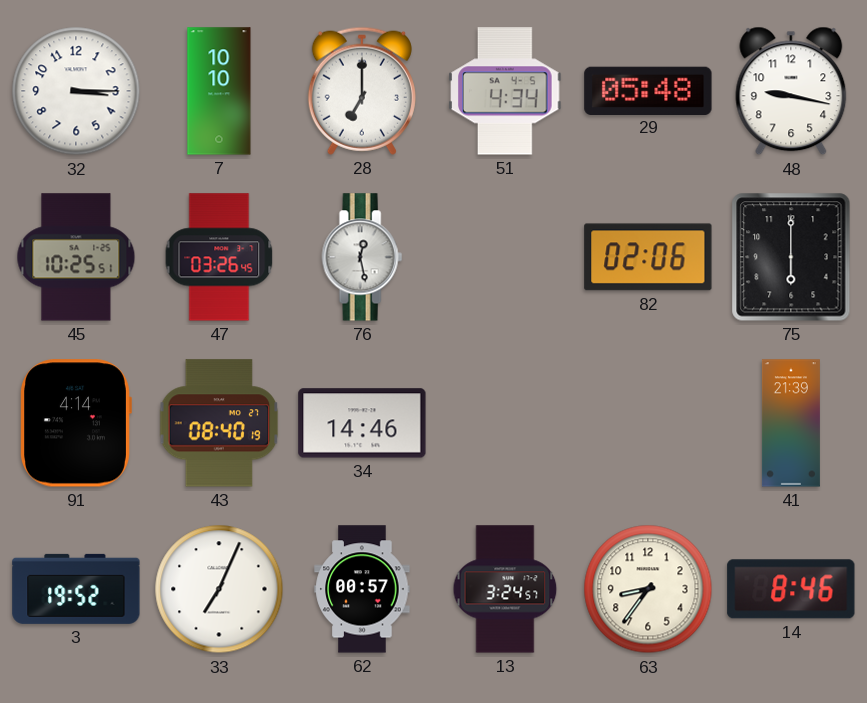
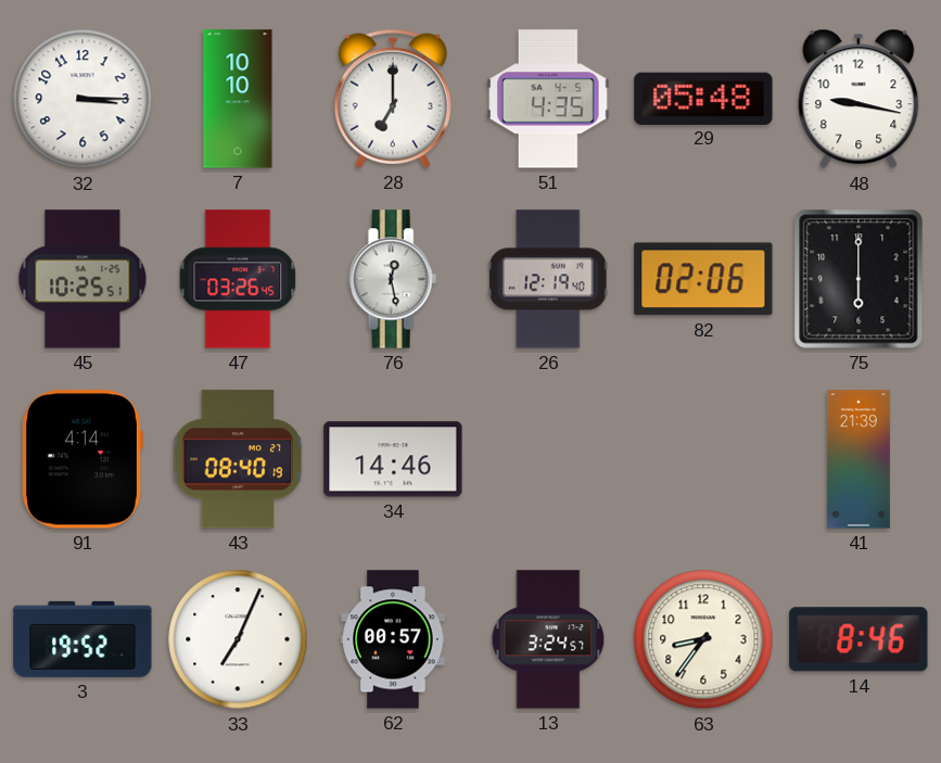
51: 4:34 -> 4:35 (548, 99)
26: none -> 12:19 (548, 279)
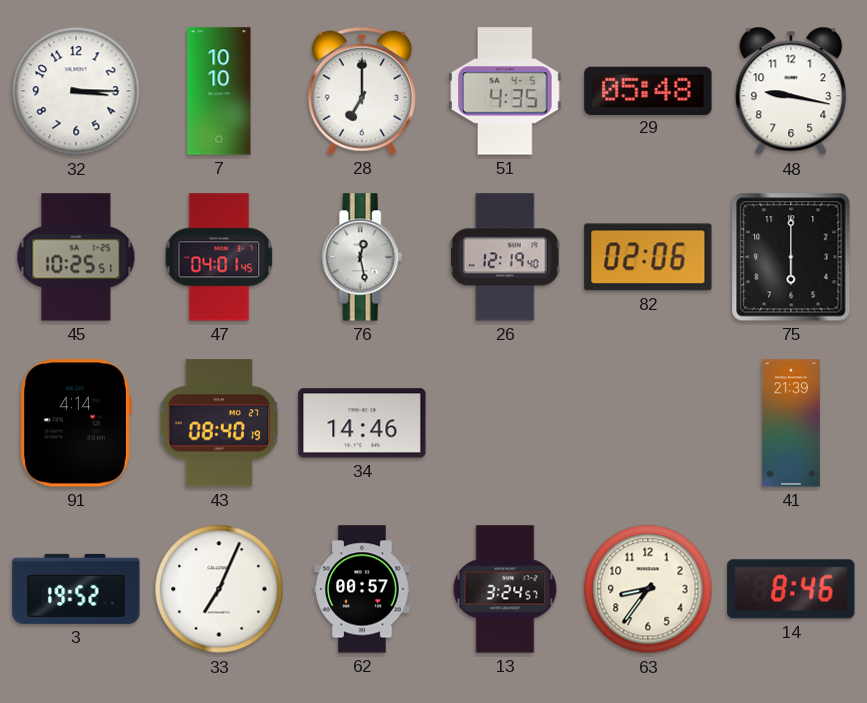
47: 03:26 -> 04:01 (219, 257)
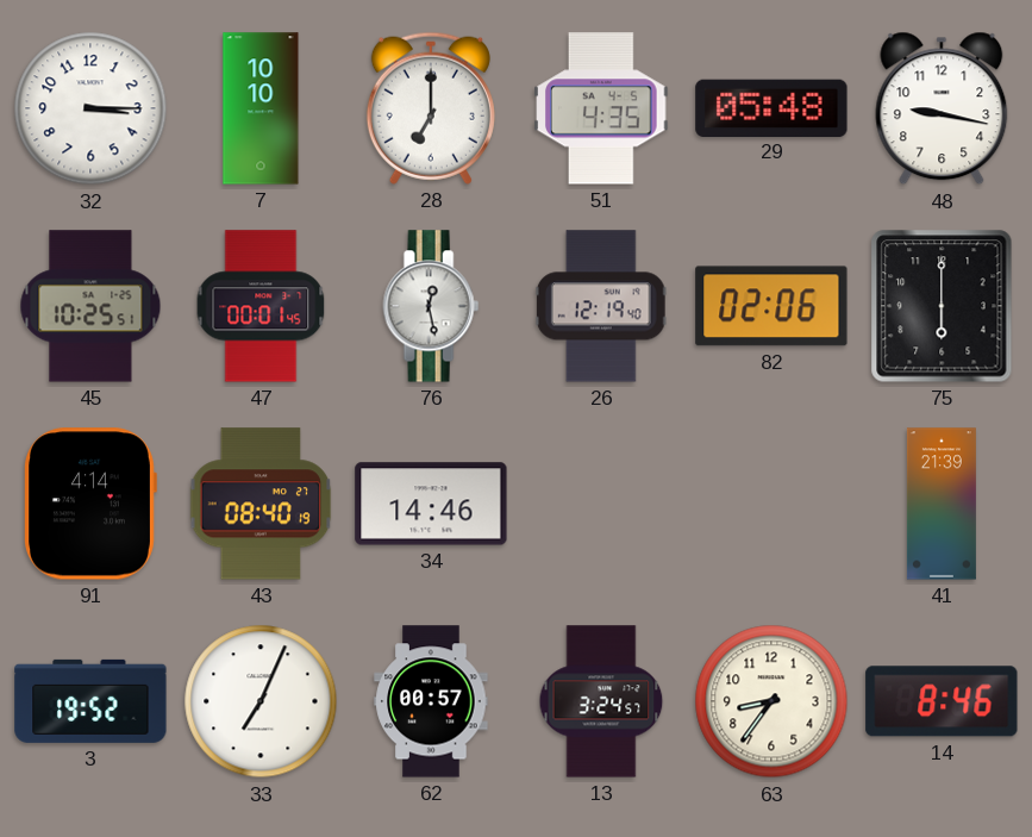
47: 04:01 -> 00:01 (261, 306)
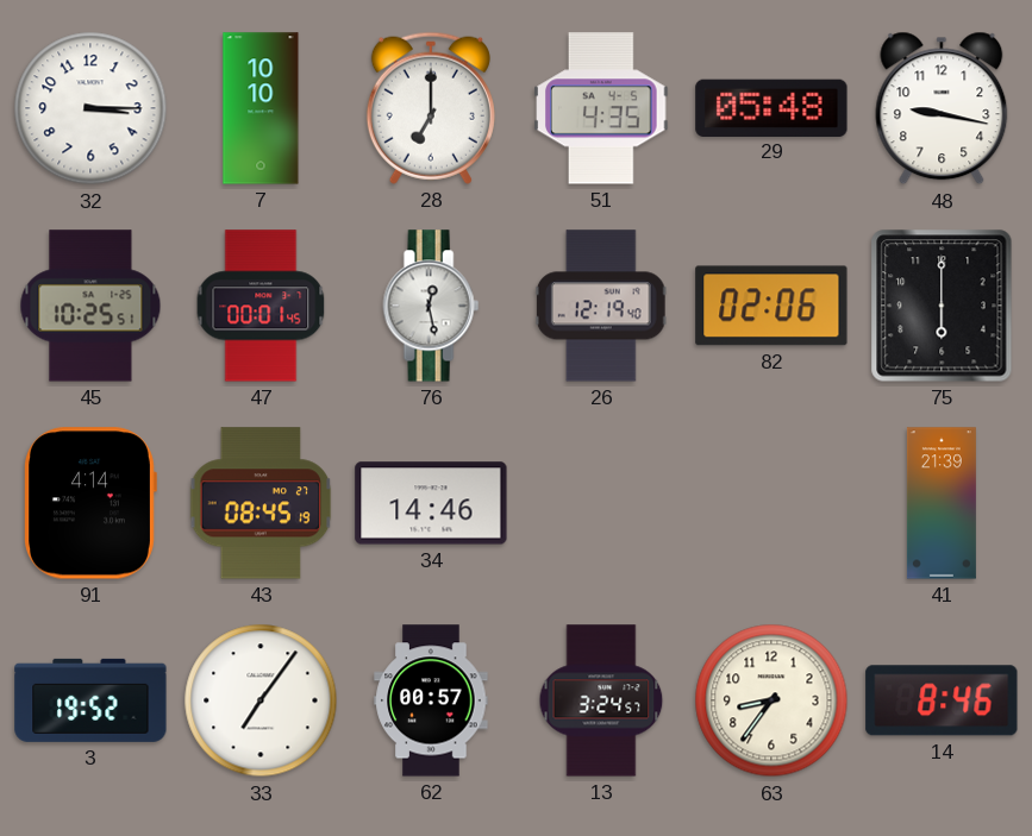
43: 08:40 -> 08:45 (261, 503)
33: 7:04 -> 7:06 (261, 700)
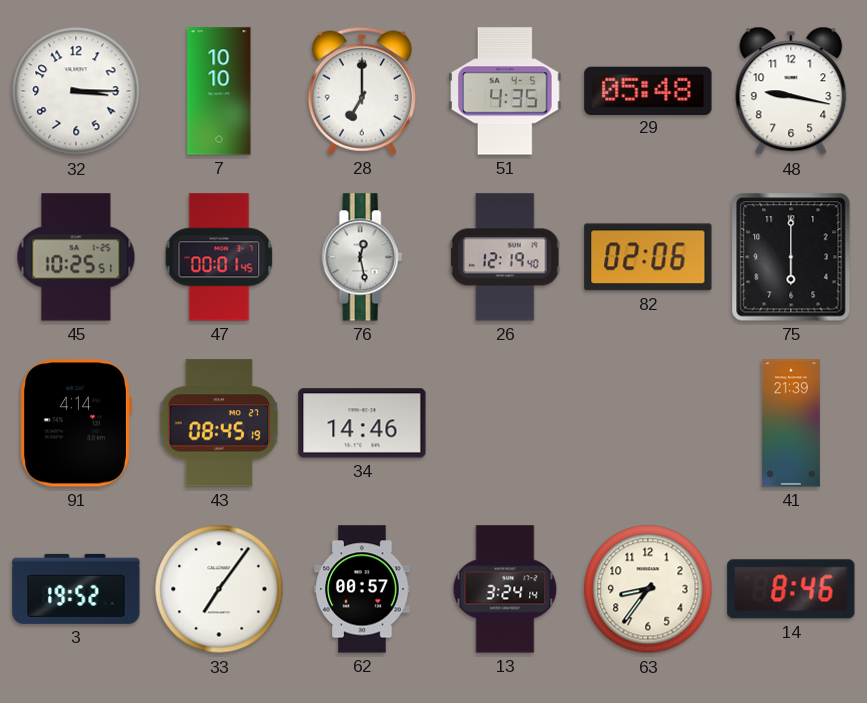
13: 3:24:57 -> 3:24:14 (505, 589)
